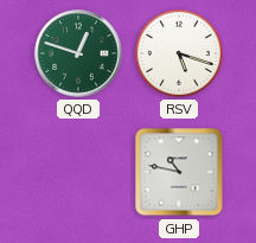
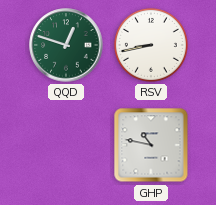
RSV: 5:18 -> 8:43 (151, 45)
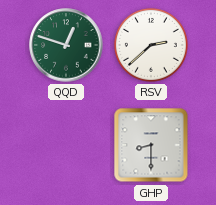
RSV: 8:43 -> 2:38 (151, 45)
GHP: 10:47 -> 8:30 (151, 145)
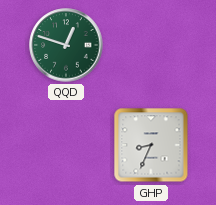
RSV: 2:38 -> none (151, 45)
GHP: 8:30 -> 8:34 (151, 145)
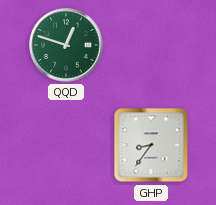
GHP: 8:34 -> 8:36 (151, 145)
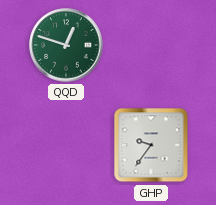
GHP: 8:36 -> 9:36 (151, 145)
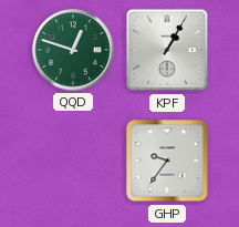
KPF: none -> 1:05 (167, 50)
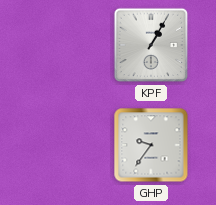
QQD: 12:48 -> none (73, 50)
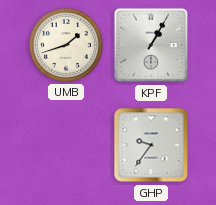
UMB: none -> 1:42 (66, 45)
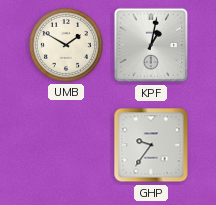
UMB: 1:42 -> 1:50 (66, 45)
KPF: 1:05 -> 1:02 (151, 45)
